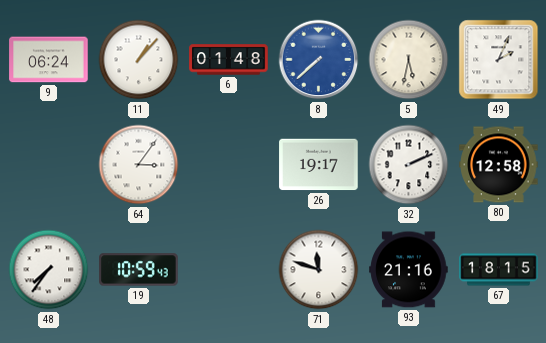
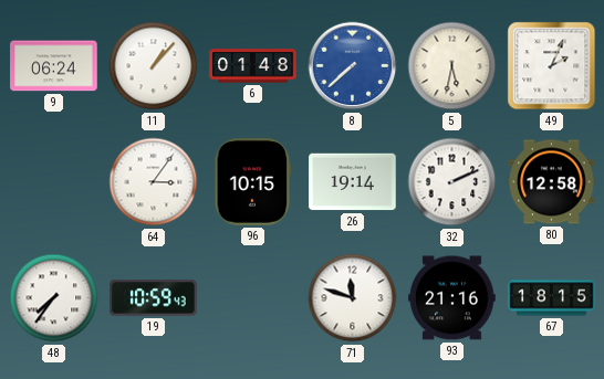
96: none -> 10:15 (253, 182)
26: 19:17 -> 19:14 (353, 182)
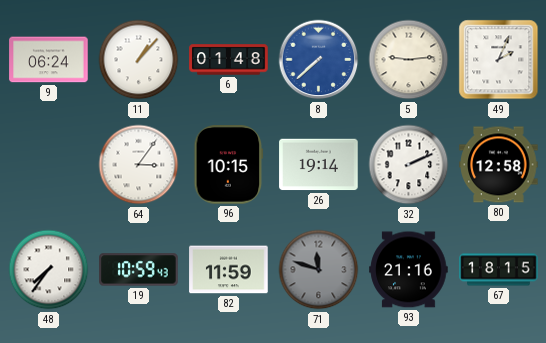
5: 5:32 -> 9:14 (409, 60)
82: none -> 11:59 (229, 270)
71 dial: white -> grey (319, 270)
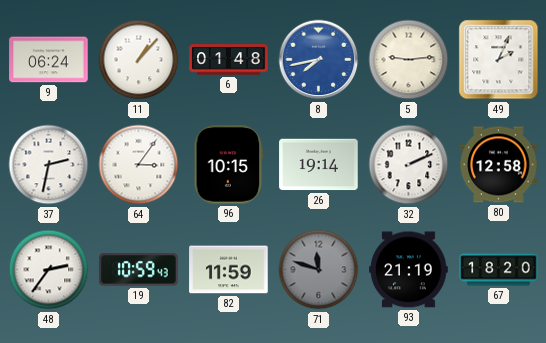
8: 7:38 -> 7:43 (319, 60)
37: none -> 2:32 (49, 165)
48: 7:36 -> 2:36 (49, 270)
93: 21:16 -> 21:19 (409, 270)
67: 18:15 -> 18:20 (499, 270)
